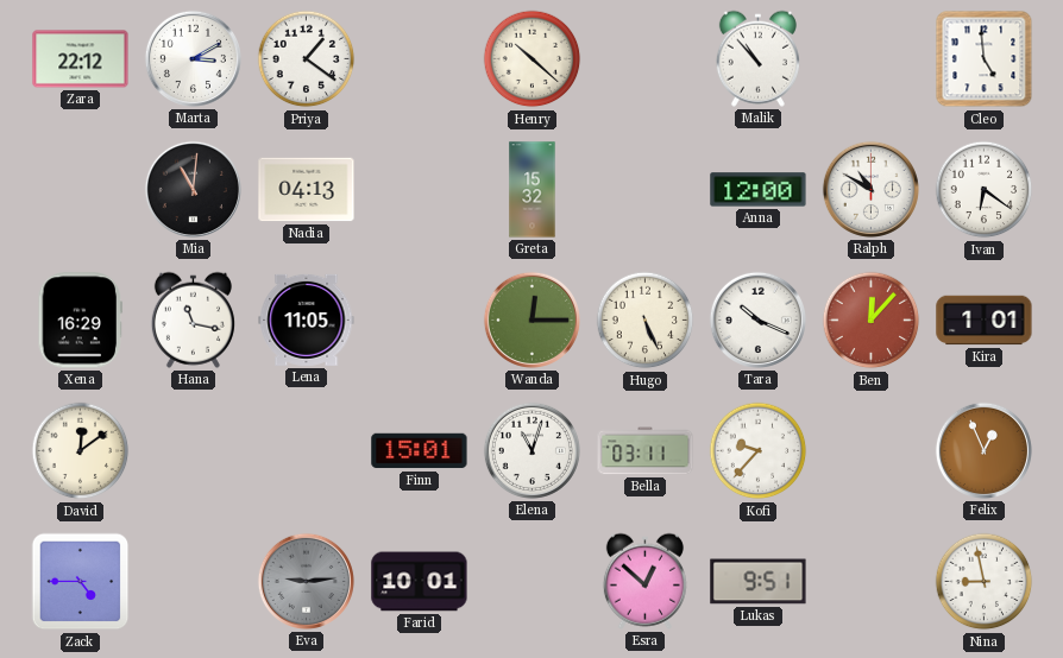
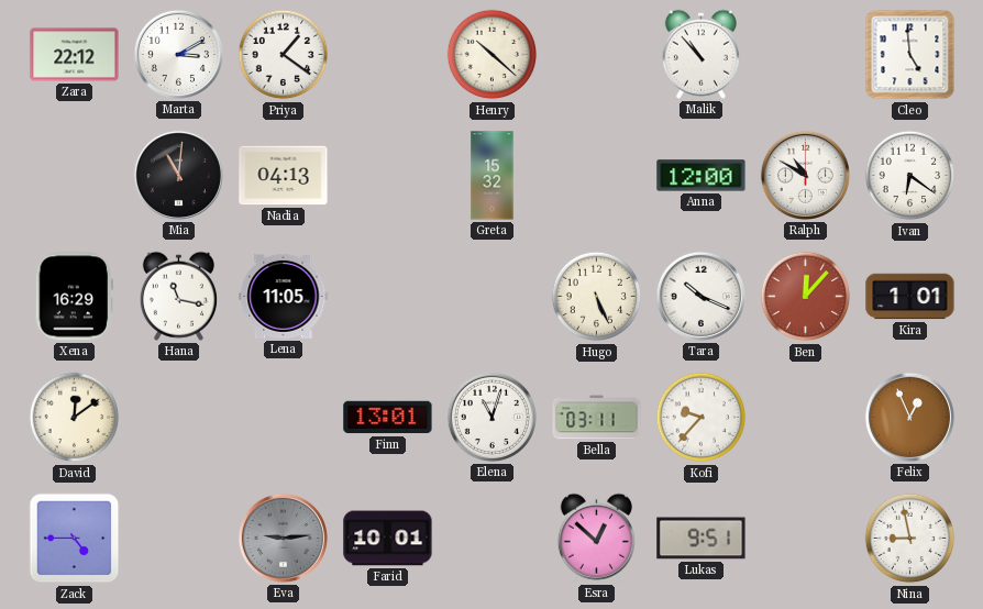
Wanda: 12:15 -> none (531, 319)
Finn: 15:01 -> 13:01 (388, 418)
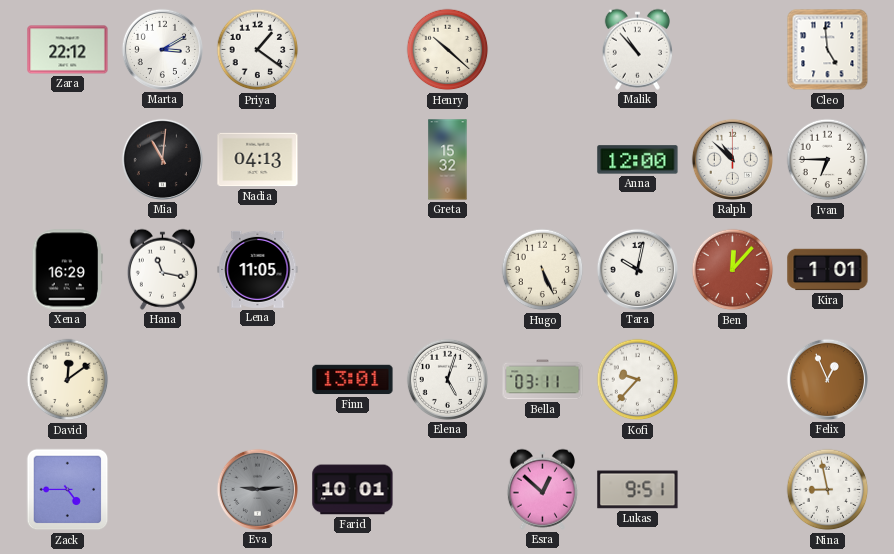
Ralph: 10:50 -> 10:52 (732, 159)
Ivan: 6:21 -> 6:45 (828, 160)
Tara: 10:19 -> 10:02 (637, 269)
Elena: 11:03 -> 5:03 (447, 379)
